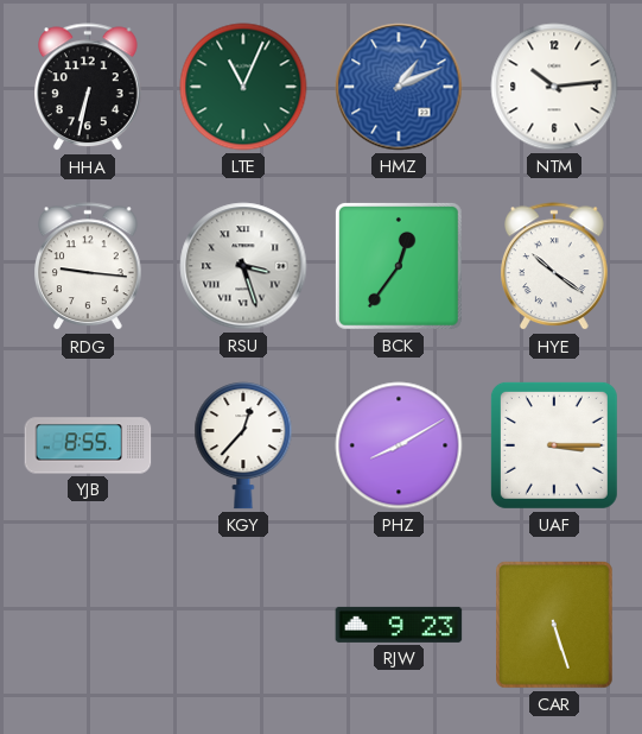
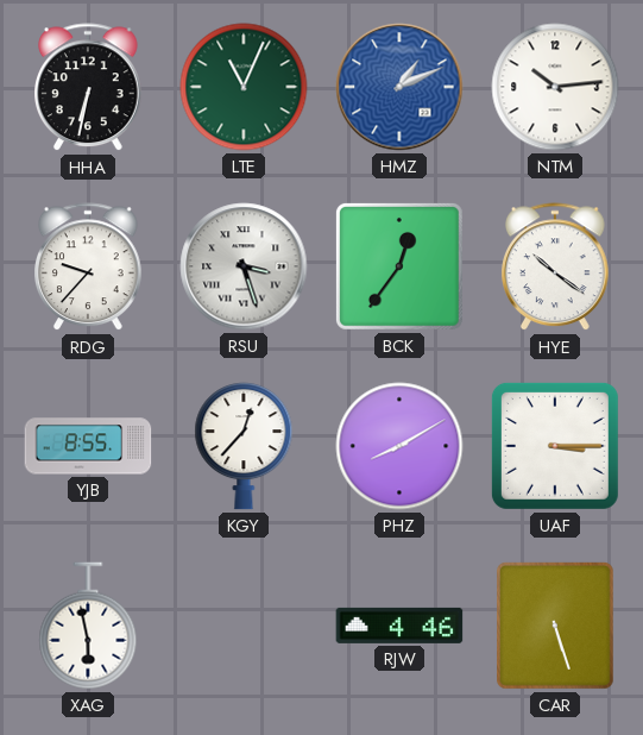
RDG: 9:16 -> 9:37 (89, 268)
XAG: none -> 5:58 (88, 626)
RJW: 9:23 -> 4:46 (399, 626)
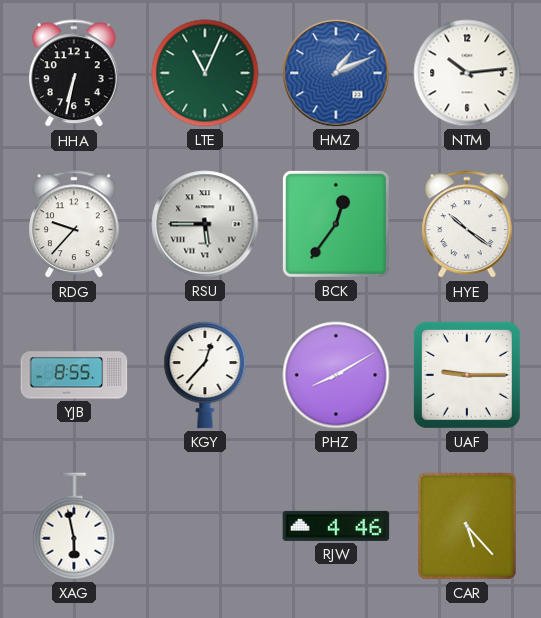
RSU: 3:27 -> 5:45 (205, 224)
UAF: 3:15 -> 9:15 (467, 375)
CAR: 5:27 -> 5:23 (468, 527)
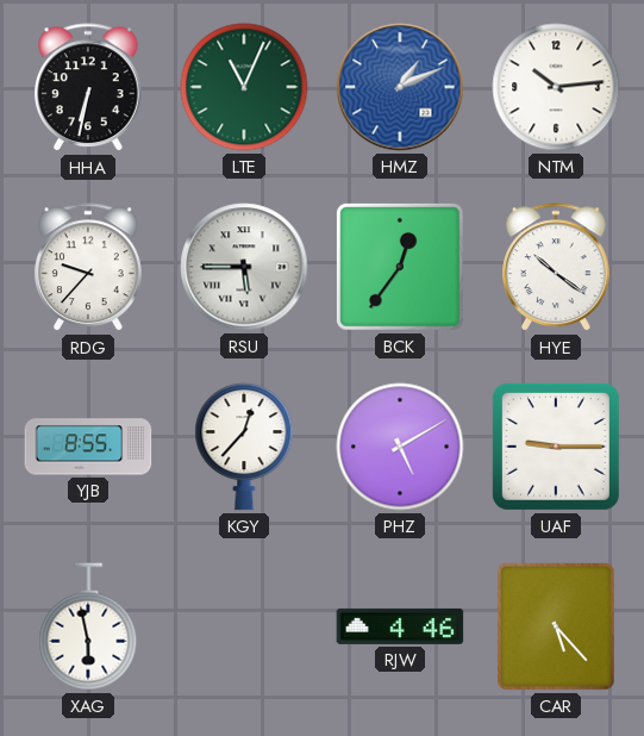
PHZ: 8:10 -> 5:10 (400, 447)
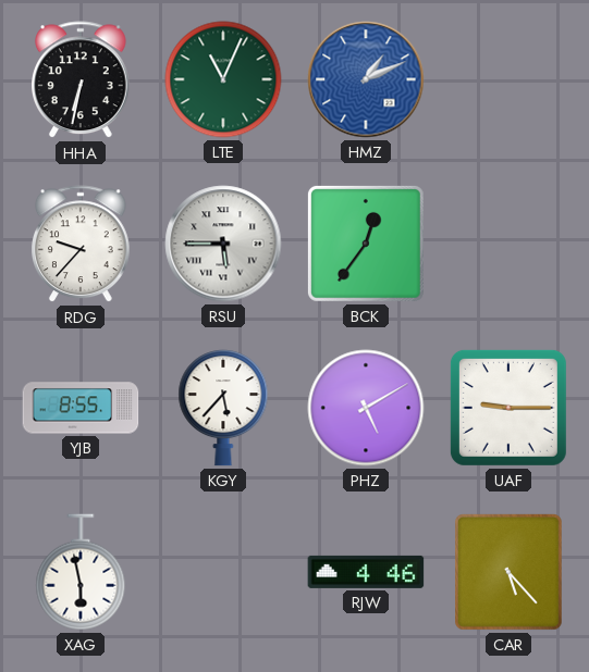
NTM: 10:14 -> none (556, 87)
HYE: 10:21 -> none (557, 268)
KGY: 12:37 -> 5:37 (223, 408)
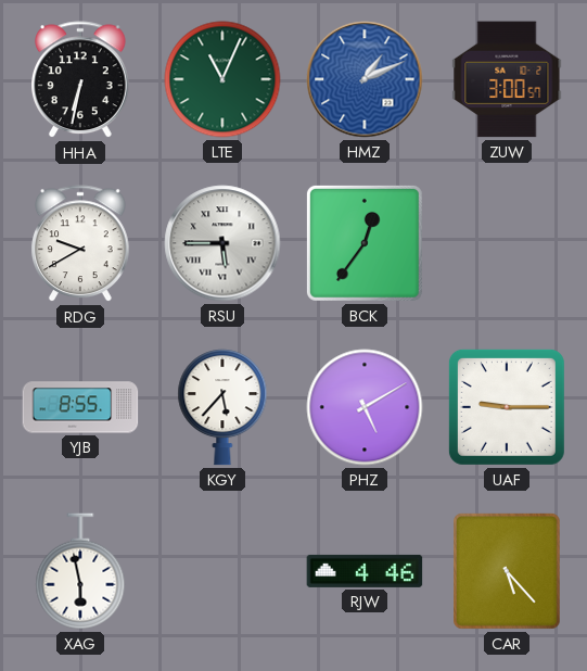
ZUW: none -> 3:00 (507, 79)
RDG: 9:37 -> 9:40 (81, 244)
